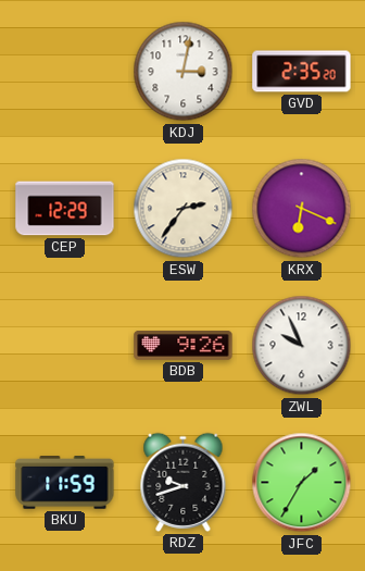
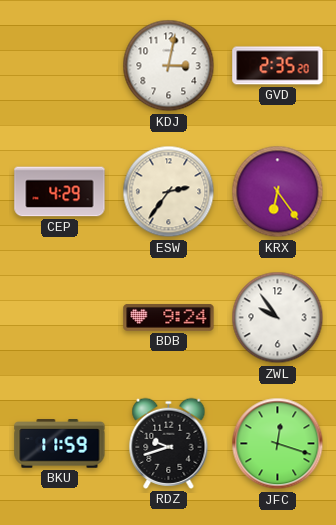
CEP: 12:29 -> 4:29 (60, 192)
KRX: 6:19 -> 6:24 (278, 192)
BDB: 9:26 -> 9:24 (169, 318)
ZWL: 9:56 -> 9:54 (278, 318)
JFC: 1:35 -> 12:18 (278, 444)
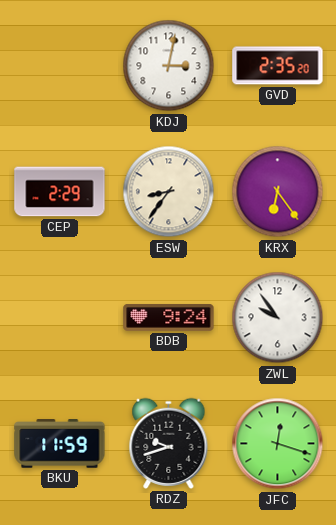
CEP: 4:29 -> 2:29 (60, 192)
ESW: 2:36 -> 8:36 (169, 192)
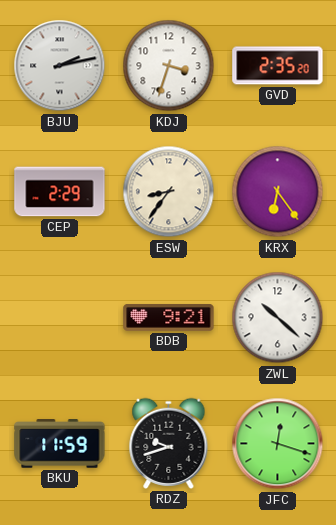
BJU: none -> 2:13 (60, 66)
KDJ: 3:02 -> 3:33 (169, 66)
BDB: 9:24 -> 9:21 (169, 318)
ZWL: 9:54 -> 10:22 (278, 318)
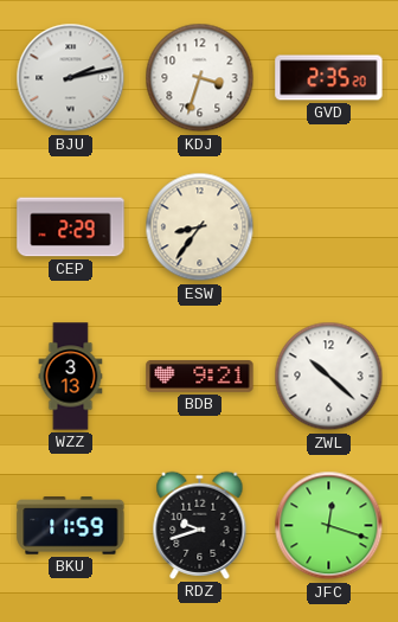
KRX: 6:24 -> none (278, 192)
WZZ: none -> 3:13 (71, 377)
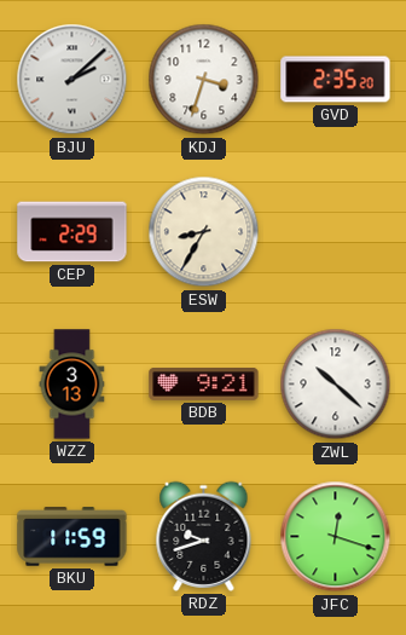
BJU: 2:13 -> 2:08 (72, 80)
ESW: 8:36 -> 8:35 (204, 232)
